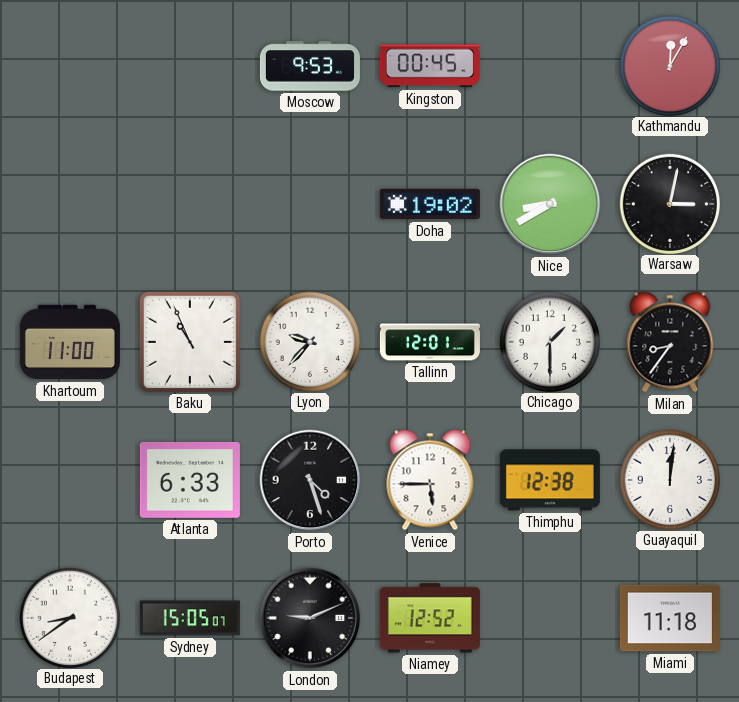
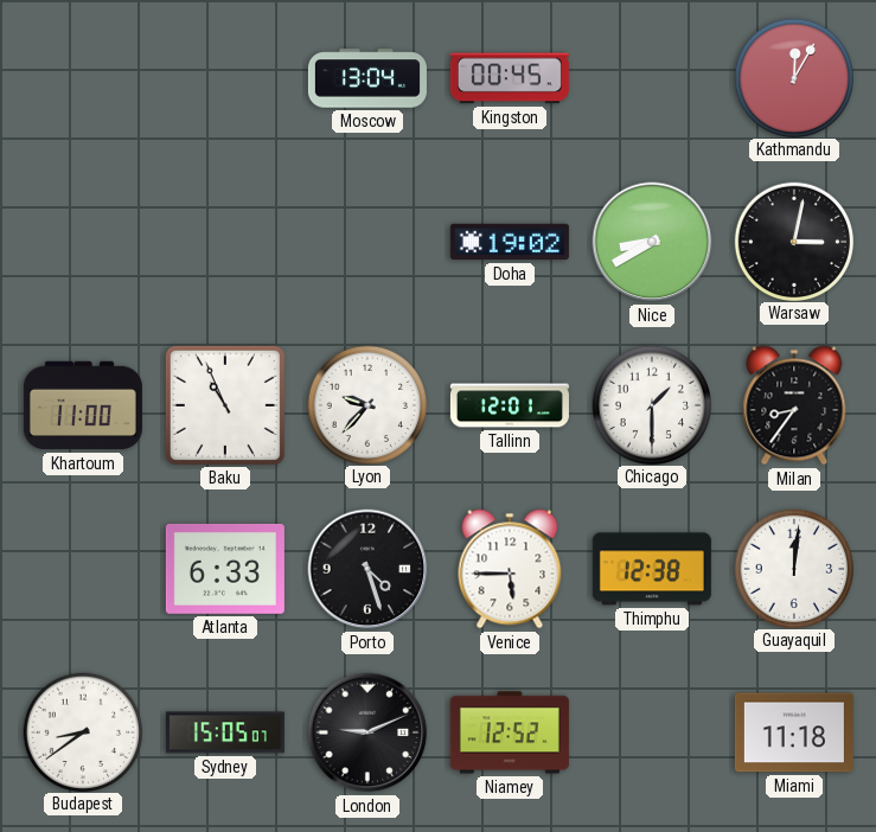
Moscow: 9:53 -> 13:04 (367, 78)
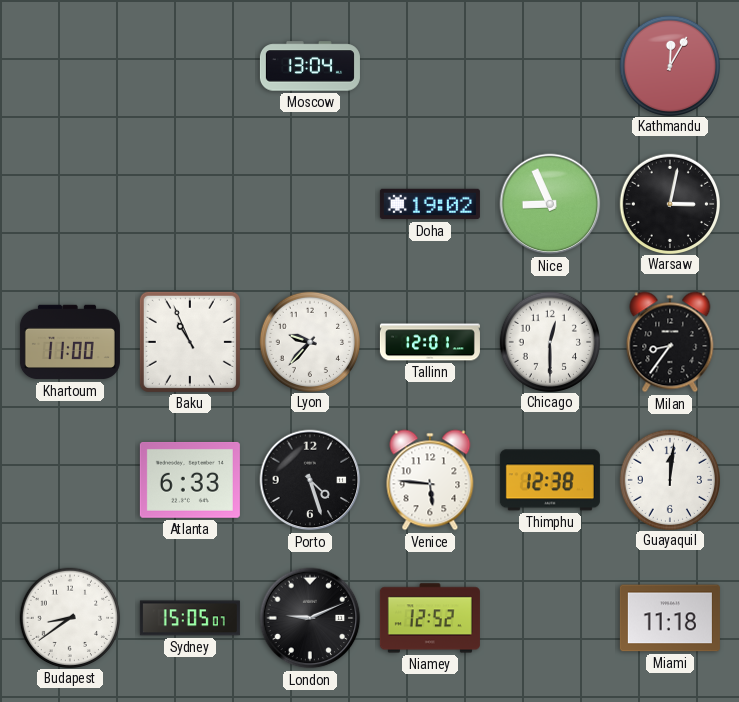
Kingston: 00:45 -> none (510, 78)
Nice: 8:40 -> 8:56 (550, 204)
Chicago: 1:30 -> 12:30 (549, 341)
Venice: 5:45 -> 5:46 (430, 480)
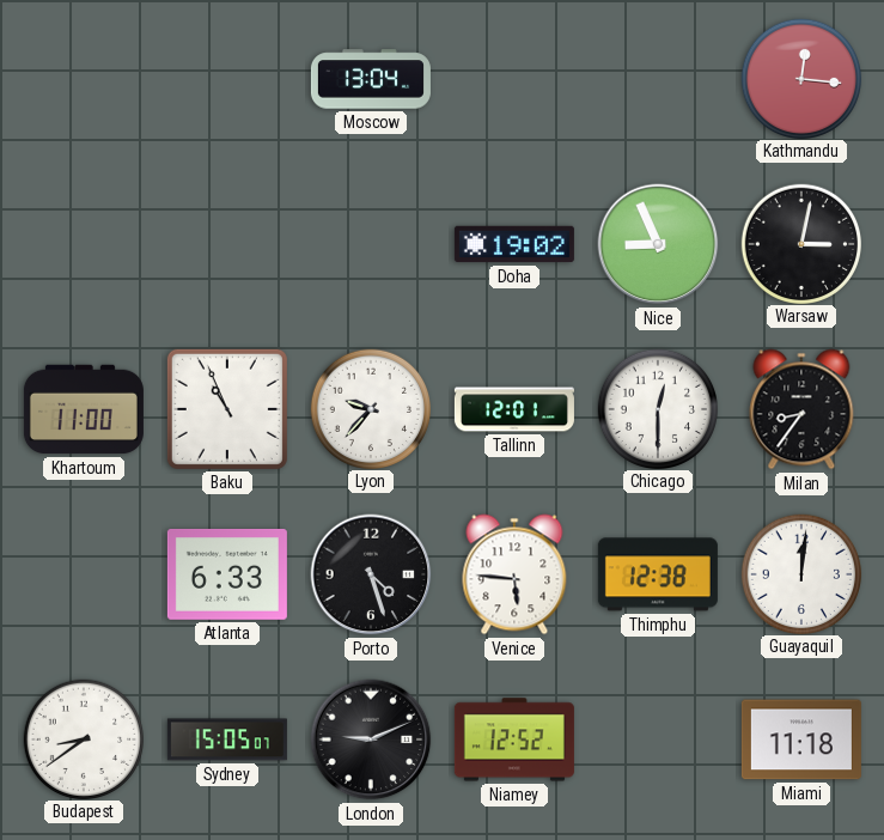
Kathmandu: 12:05 -> 12:16 (800, 78)
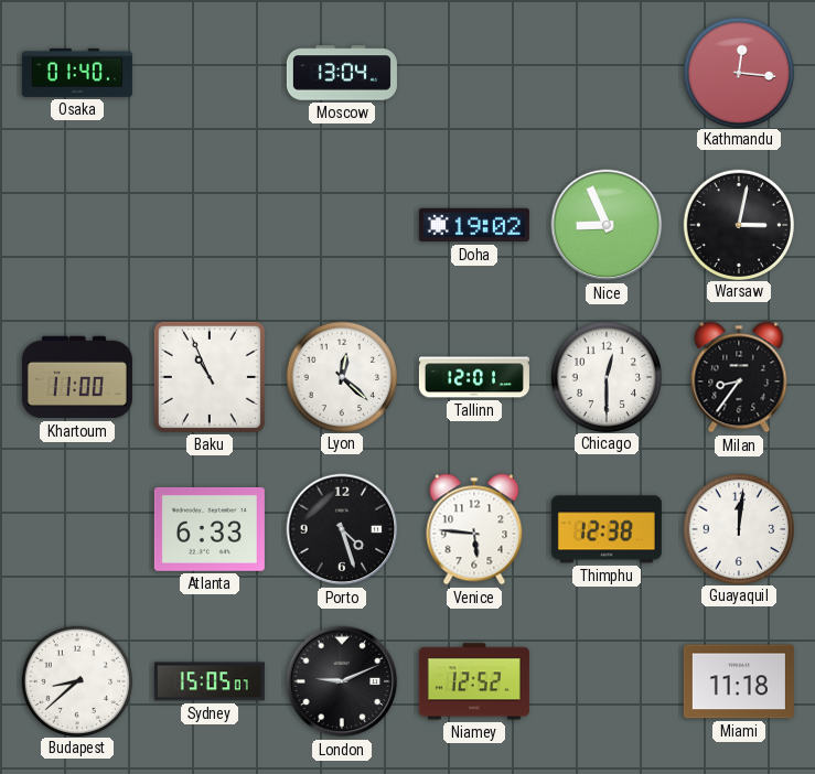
Osaka: none -> 01:40 (77, 73)
Lyon: 9:37 -> 12:22 (341, 376)
Budapest: 8:39 -> 8:38 (76, 680)
